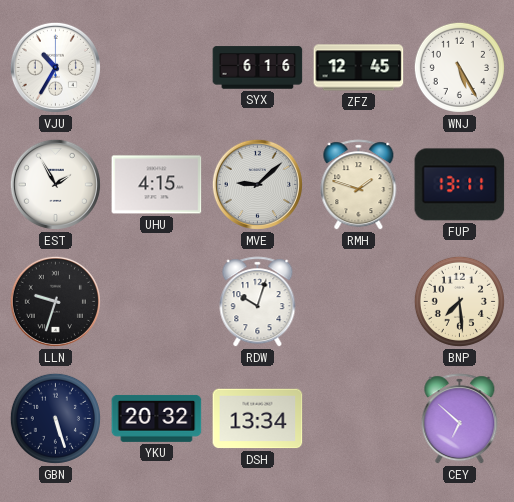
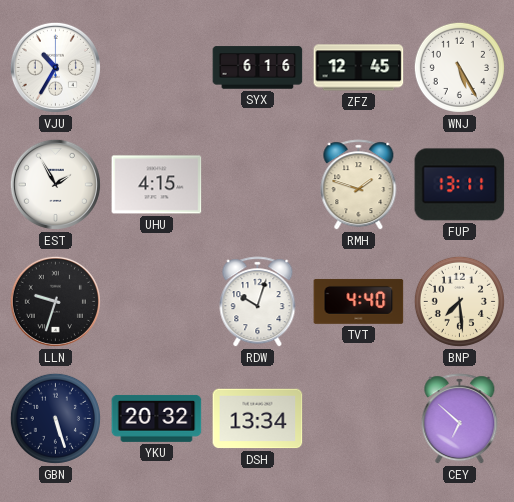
MVE: 9:08 -> none (257, 184)
TVT: none -> 4:40 (359, 301)
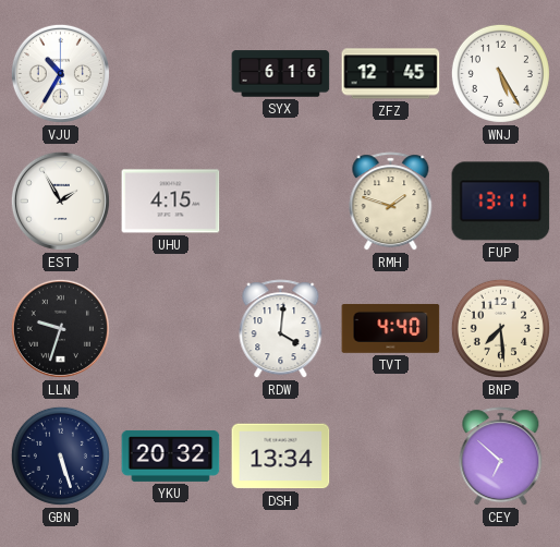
RDW: 10:03 -> 4:01 (281, 329)
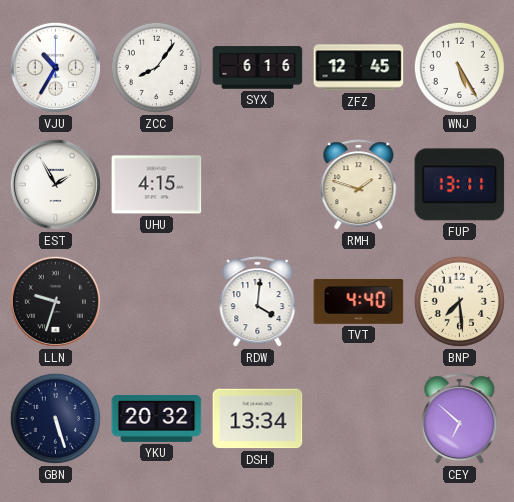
ZCC: none -> 8:06 (156, 67)
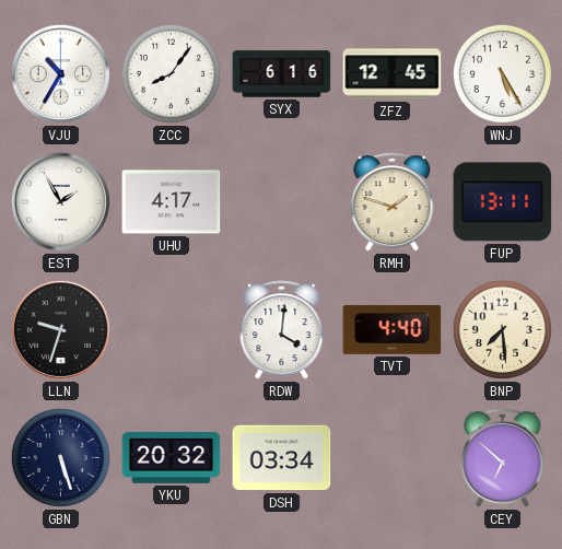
UHU: 4:15 -> 4:17 (172, 202)
DSH: 13:34 -> 03:34 (282, 458)
